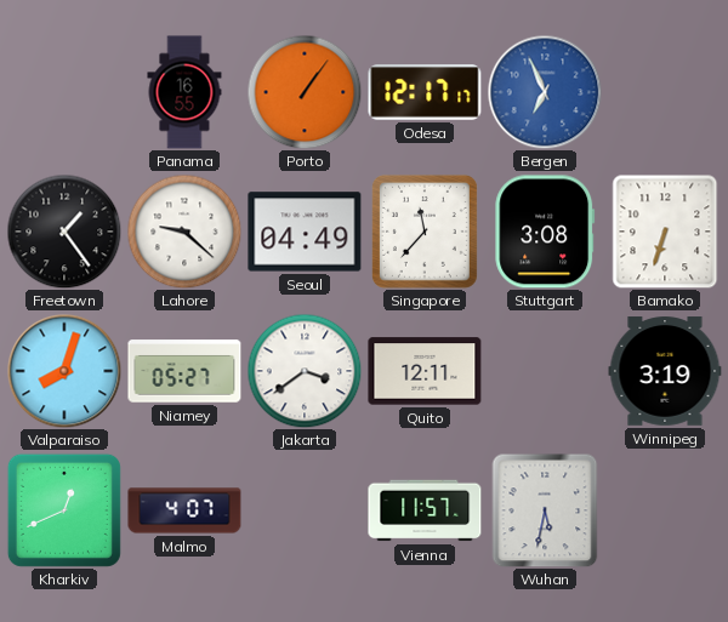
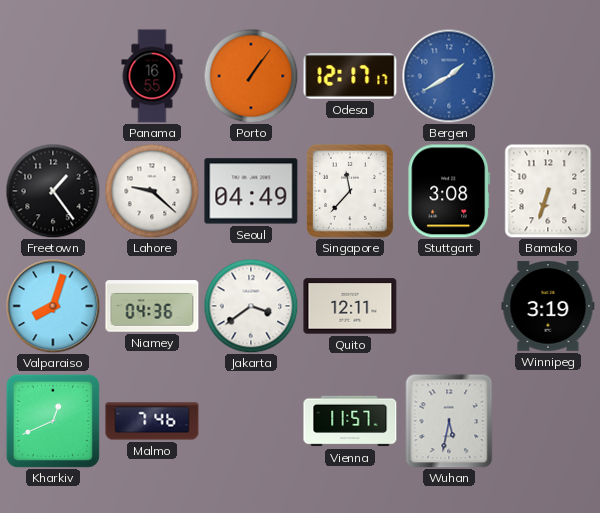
Bergen: 6:56 -> 1:40 (449, 76)
Niamey: 05:27 -> 04:36 (152, 306)
Malmo: 4:07 -> 7:46 (152, 421)
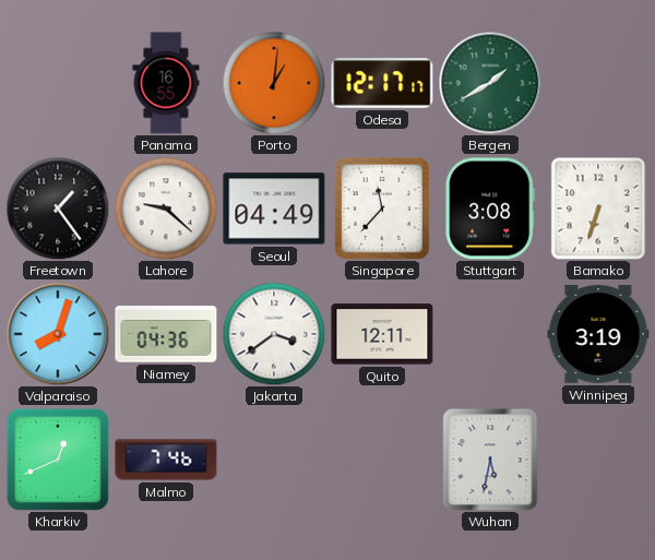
Porto: 1:06 -> 1:01 (274, 83)
Bergen dial: blue -> green (490, 83)
Vienna: 11:57 -> none (350, 421)
